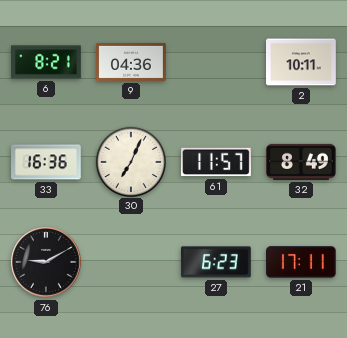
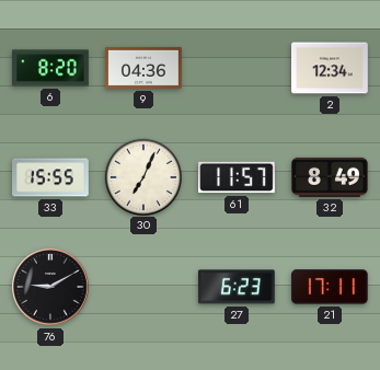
6: 8:21 -> 8:20 (51, 68)
2: 10:11 -> 12:34 (331, 68)
33: 16:36 -> 15:55 (51, 177)
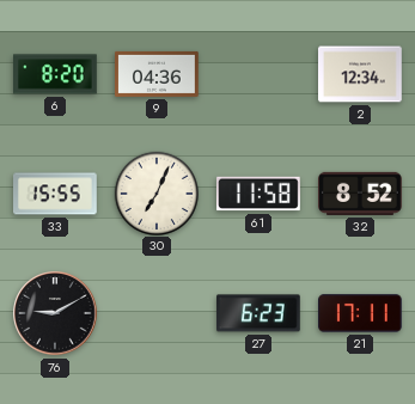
61: 11:57 -> 11:58 (260, 194)
32: 8:49 -> 8:52 (361, 194)
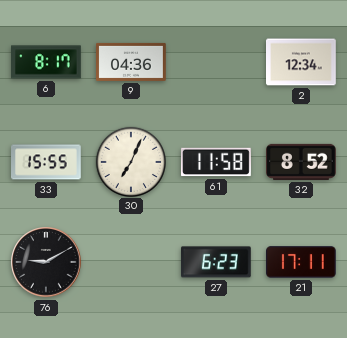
6: 8:20 -> 8:17 (47, 62)
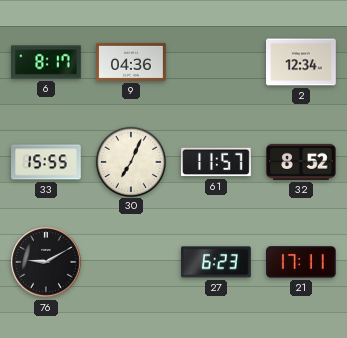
61: 11:58 -> 11:57 (217, 162)
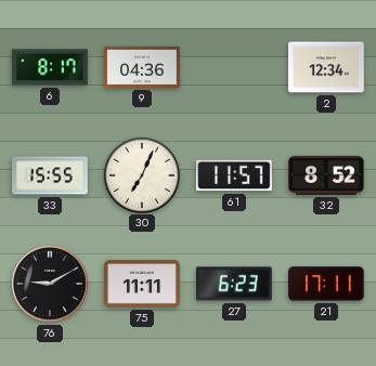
75: none -> 11:11 (142, 284)
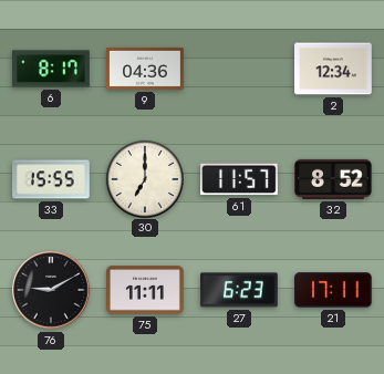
30: 7:04 -> 7:00 (144, 178)
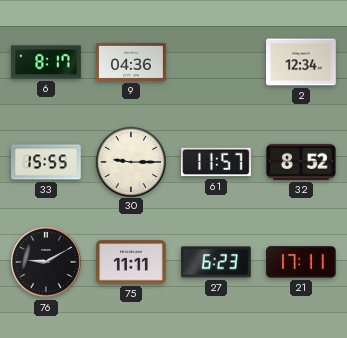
30: 7:00 -> 9:15 (130, 161)
